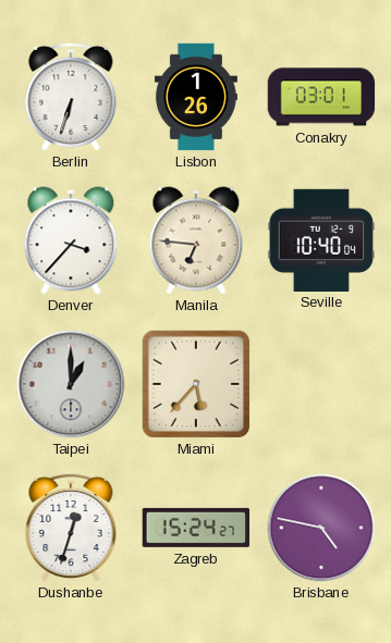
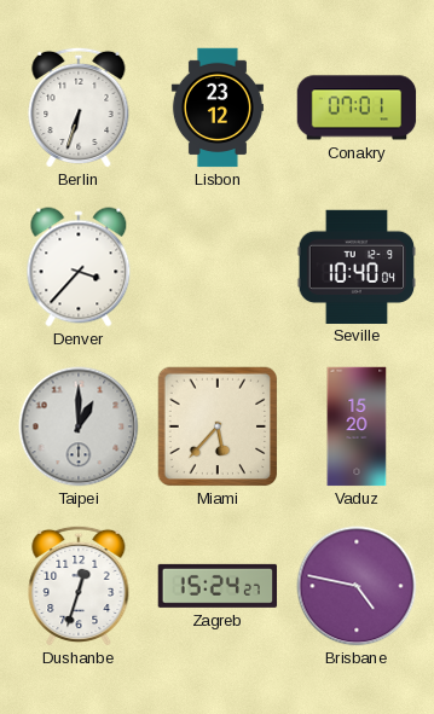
Lisbon: 1:26 -> 23:12 (218, 108)
Conakry: 03:01 -> 07:01 (357, 108)
Manila: 6:46 -> none (196, 240)
Vaduz: none -> 15:20 (357, 426)
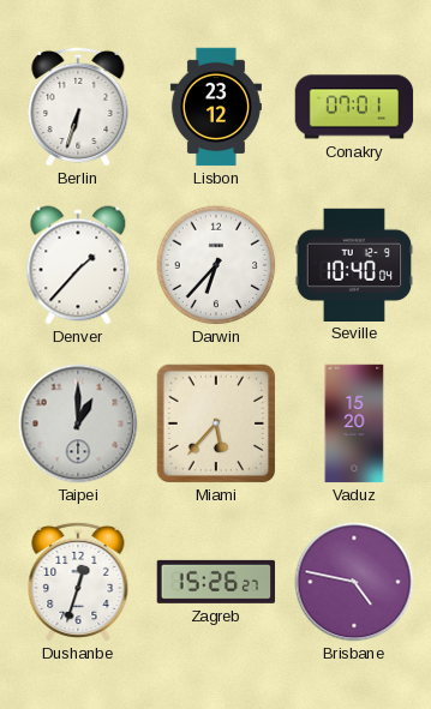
Denver: 3:37 -> 1:37 (78, 265)
Darwin: none -> 6:37 (216, 265)
Zagreb: 15:24 -> 15:26 (216, 582)
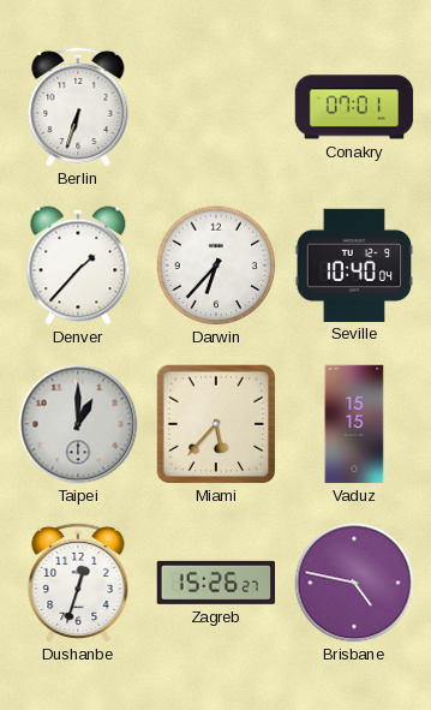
Lisbon: 23:12 -> none (216, 107)
Vaduz: 15:20 -> 15:15 (354, 424)
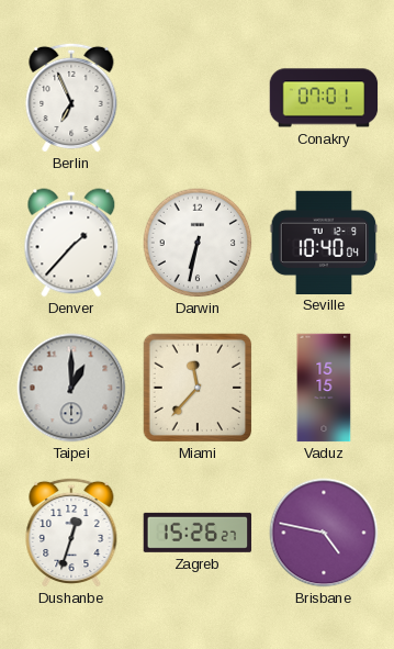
Berlin: 6:33 -> 6:56 (71, 97)
Darwin: 6:37 -> 6:32 (198, 243)
Miami: 5:37 -> 11:37 (198, 388)
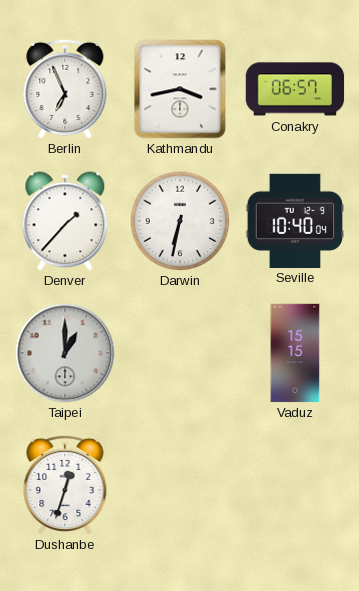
Kathmandu: none -> 3:43 (180, 89)
Conakry: 07:01 -> 06:57 (295, 89)
Miami: 11:37 -> none (198, 388)
Zagreb: 15:26 -> none (198, 533)
Brisbane: 4:47 -> none (324, 533)
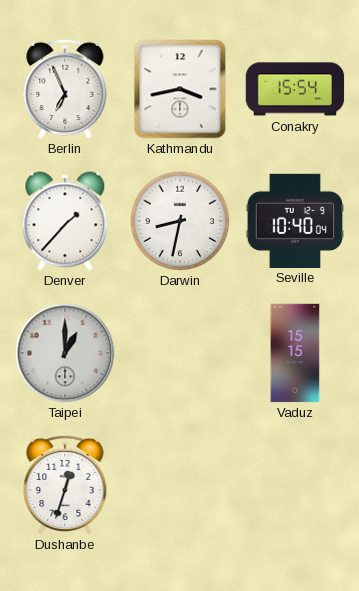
Conakry: 06:57 -> 15:54 (295, 89)
Darwin: 6:32 -> 8:32 (180, 221)
